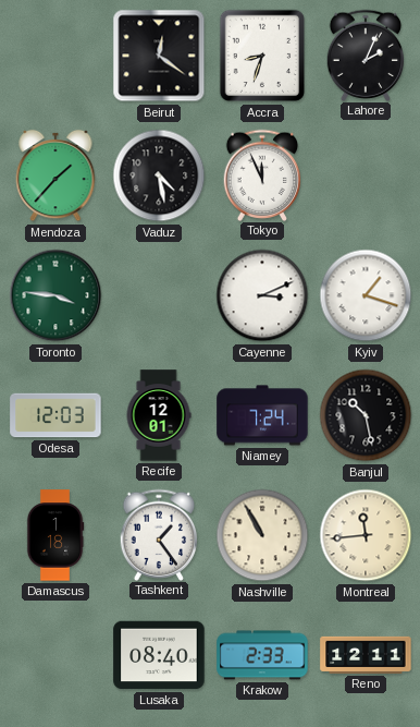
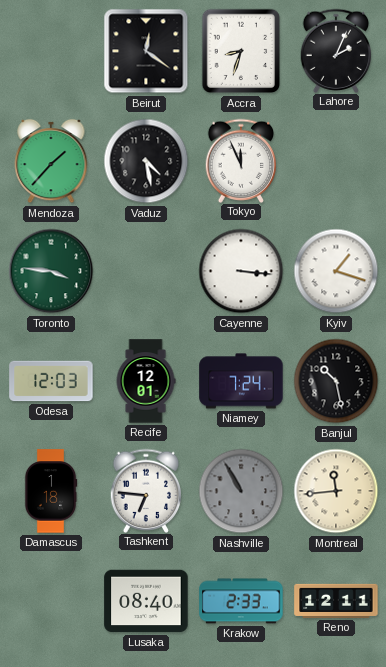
Cayenne: 3:11 -> 3:16 (241, 271)
Tashkent: 1:24 -> 6:46 (146, 490)
Nashville dial: cream -> grey (241, 491)
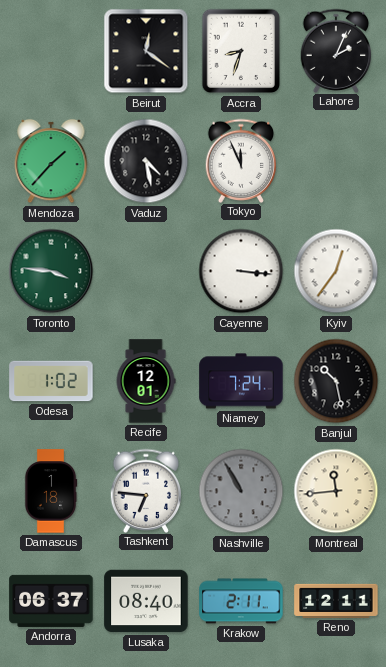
Kyiv: 1:18 -> 12:36 (336, 271)
Odesa: 12:03 -> 1:02 (51, 381)
Andorra: none -> 06:37 (51, 601)
Krakow: 2:33 -> 2:11 (241, 601)
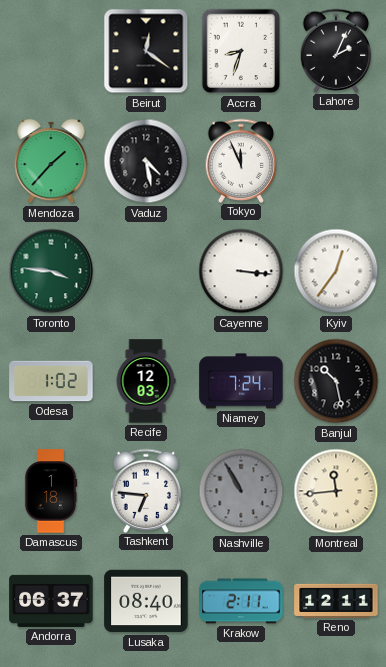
Recife: 12:01 -> 12:03 (146, 381)
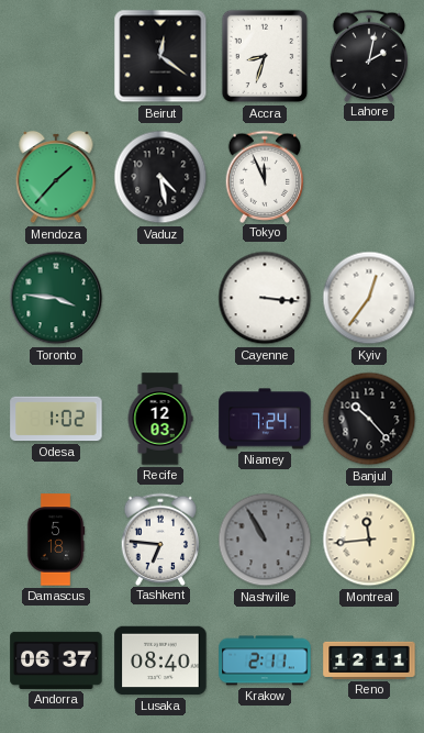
Lahore: 2:04 -> 2:02 (369, 55)
Banjul: 10:28 -> 10:23 (369, 419)
Damascus: 1:18 -> 5:18 (56, 540)
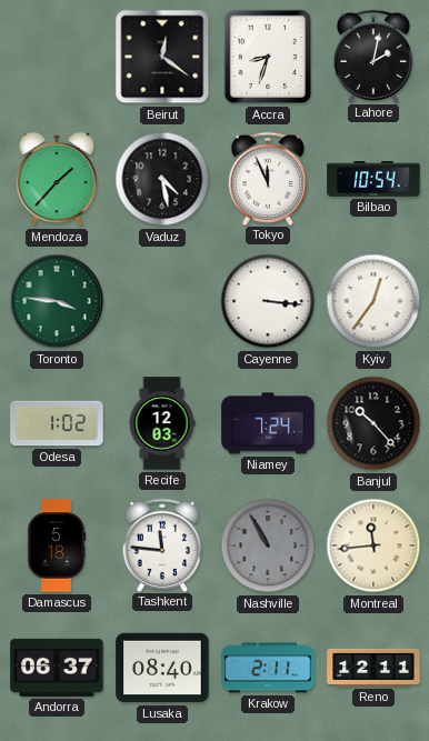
Bilbao: none -> 10:54 (373, 180)
Tashkent: 6:46 -> 11:46 (162, 544)
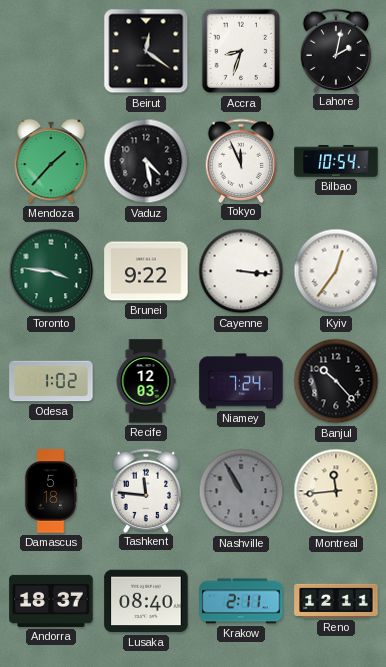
Brunei: none -> 9:22 (146, 271)
Andorra: 06:37 -> 18:37 (51, 601)
